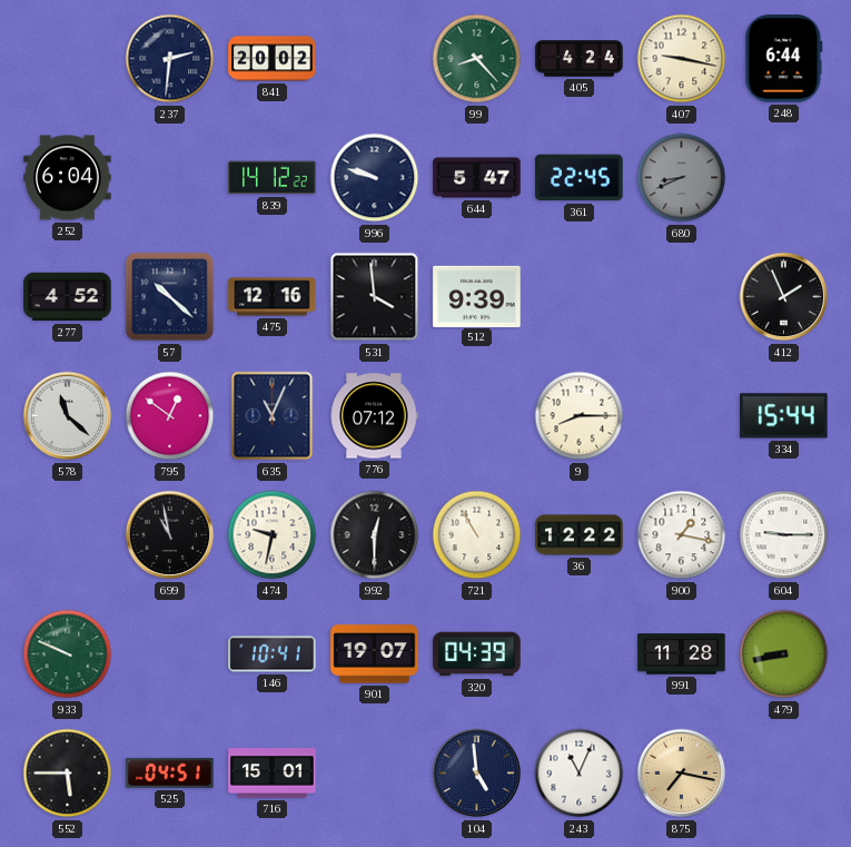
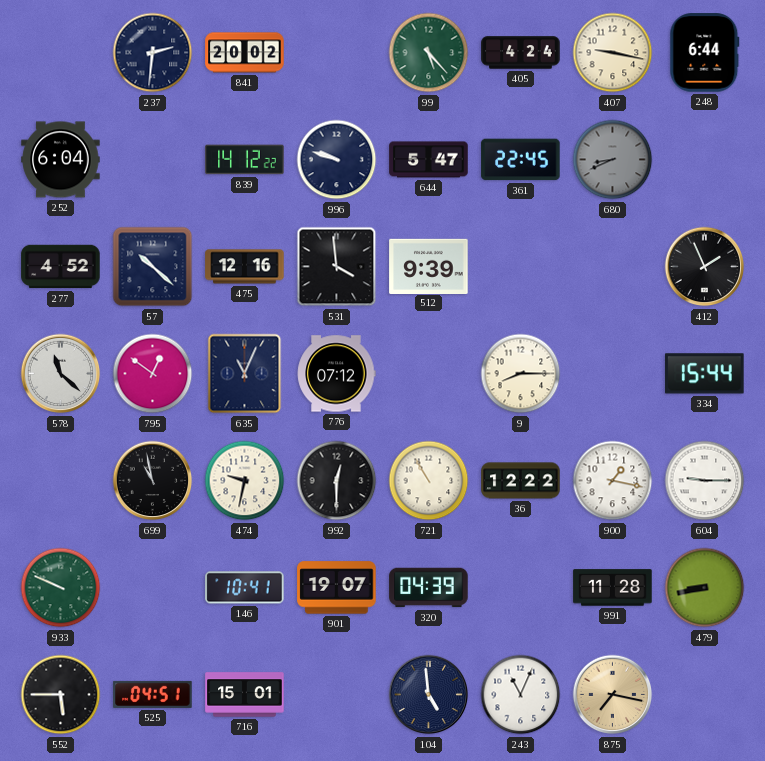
99: 8:23 -> 5:23 (429, 53)
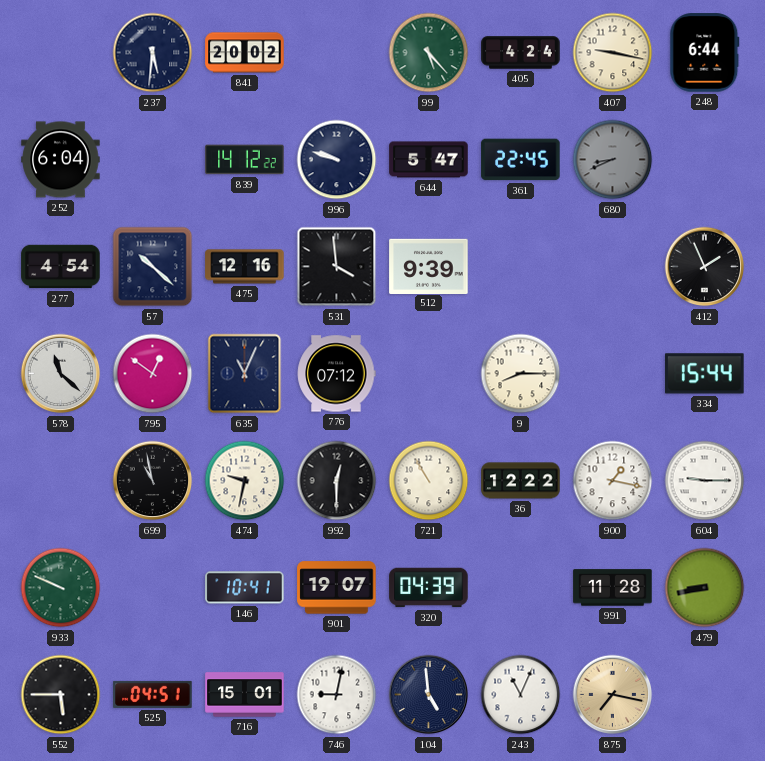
237: 2:31 -> 5:31 (153, 53)
277: 4:52 -> 4:54 (61, 267)
746: none -> 9:02 (337, 695)
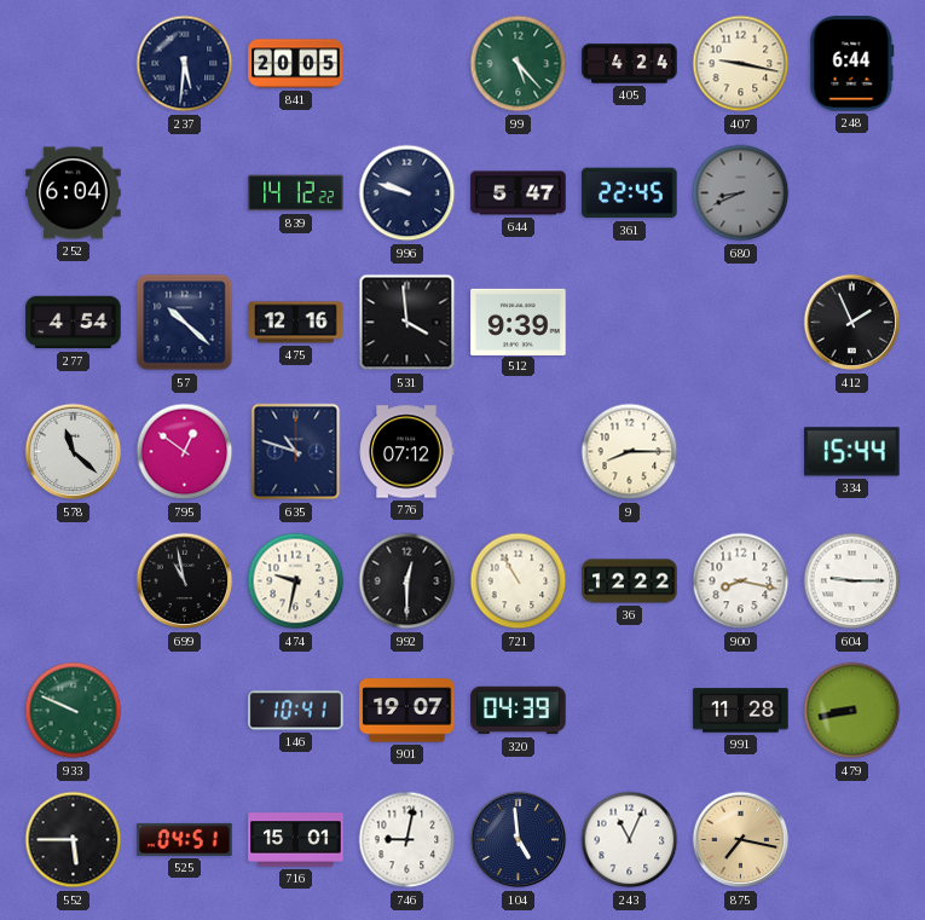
841: 20:02 -> 20:05 (296, 64)
635: 11:04 -> 10:48 (296, 452)
900: 1:17 -> 8:17 (741, 581)
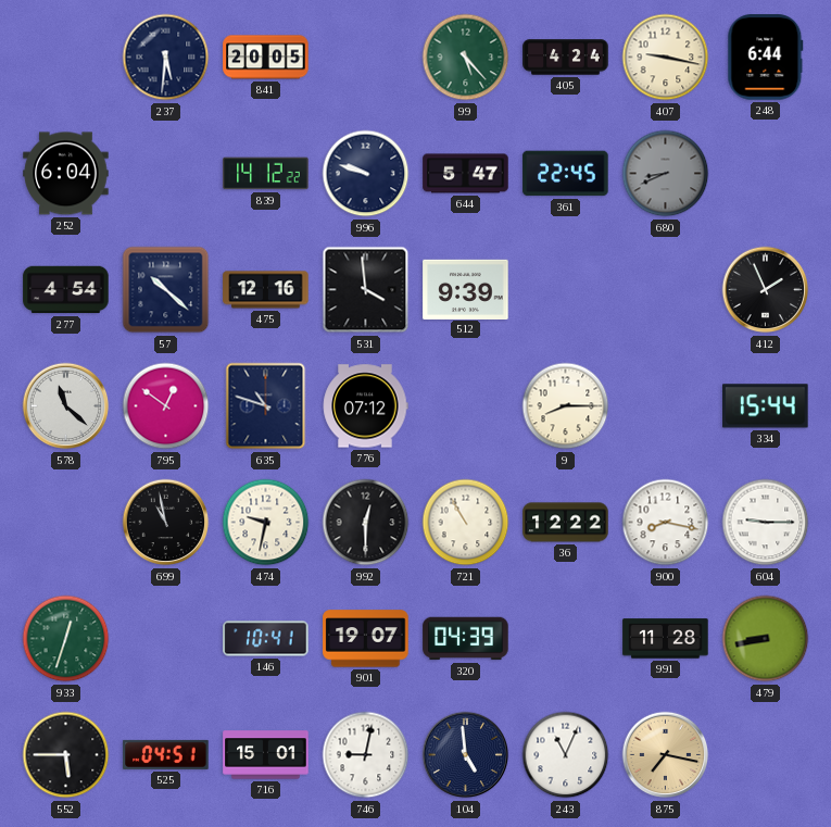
933: 9:49 -> 12:33 (66, 639)
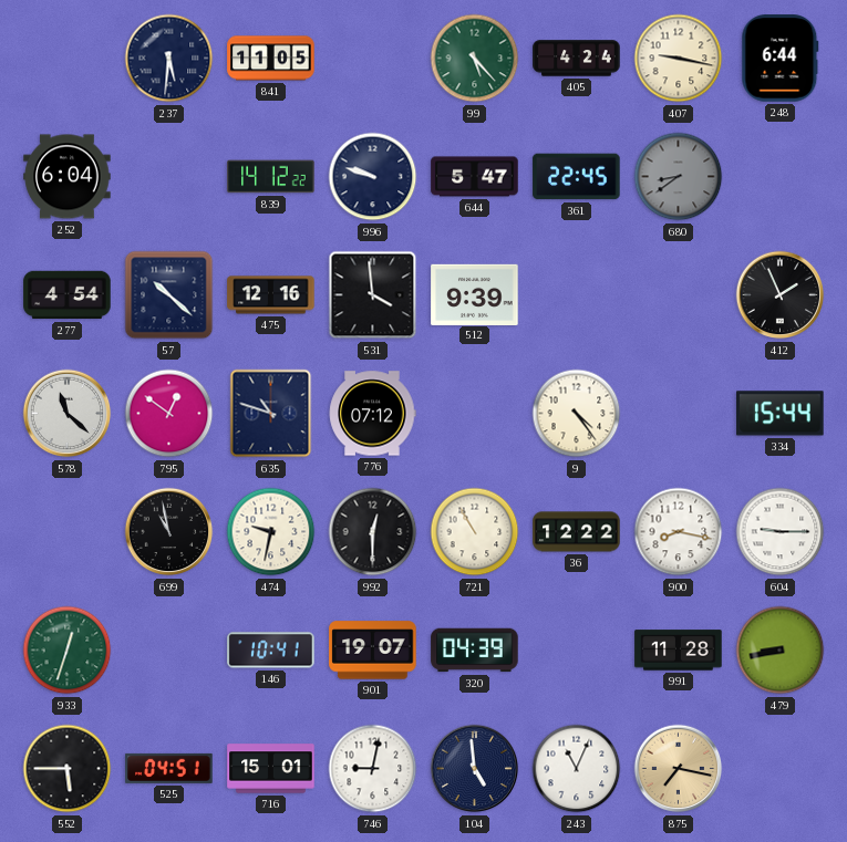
841: 20:05 -> 11:05 (271, 59)
680: 8:41 -> 8:39 (679, 177)
9: 8:15 -> 4:24 (577, 414)
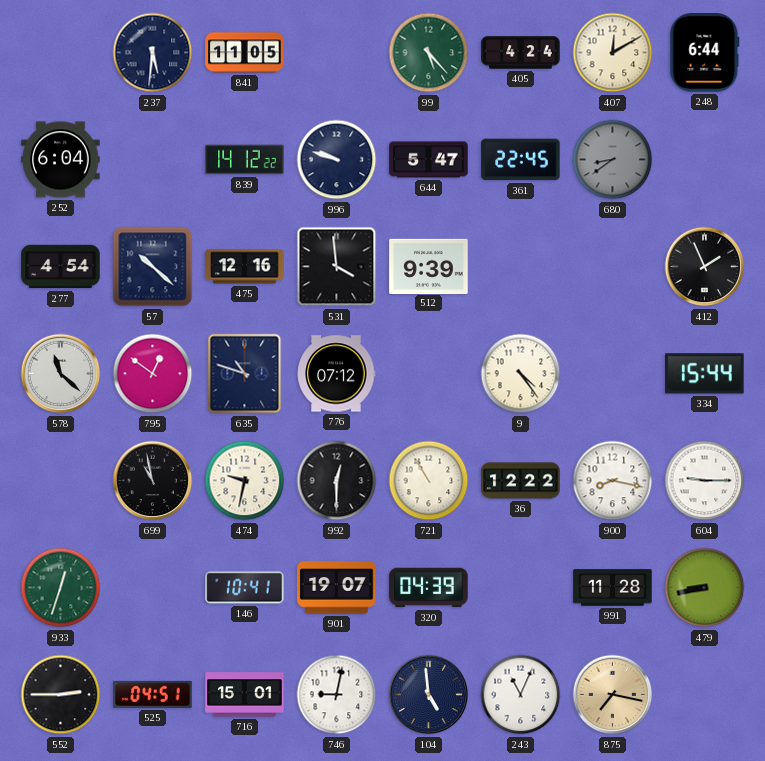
407: 9:17 -> 12:10 (613, 53)
552: 5:45 -> 2:45 (61, 695)
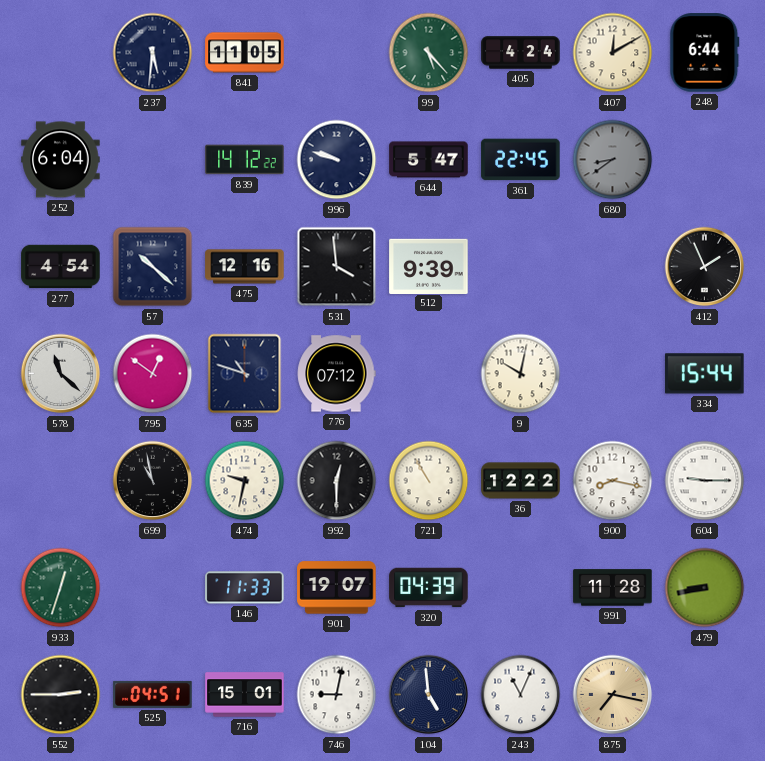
9: 4:24 -> 10:02 (521, 374)
146: 10:41 -> 11:33 (245, 588)
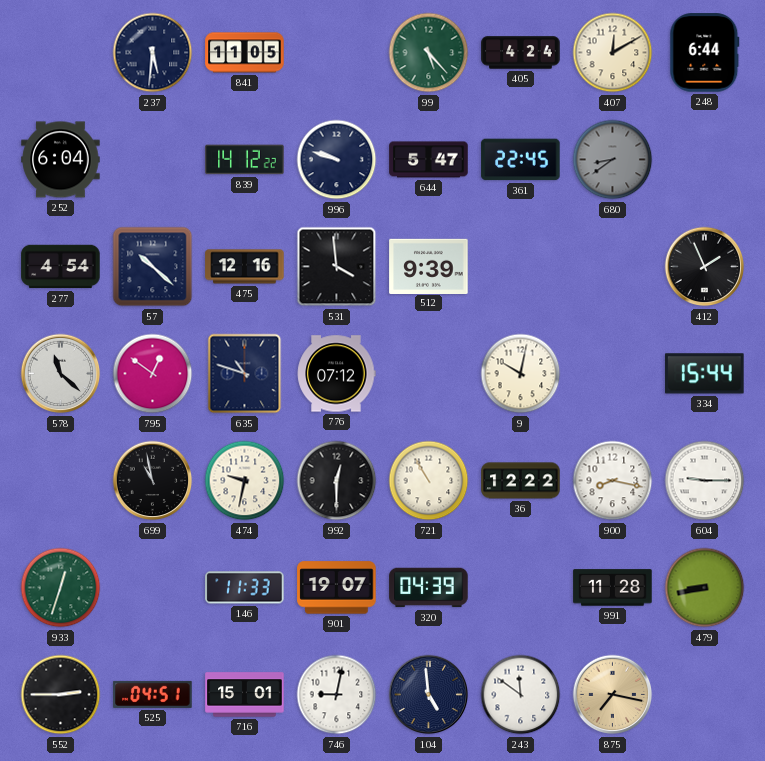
243: 11:04 -> 11:51 (521, 695)
